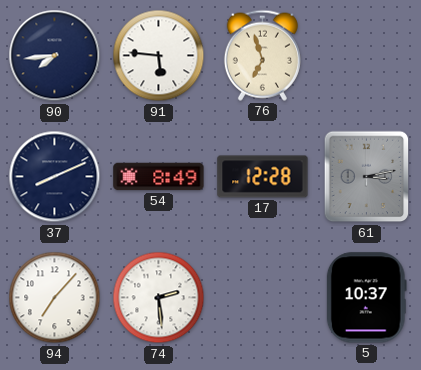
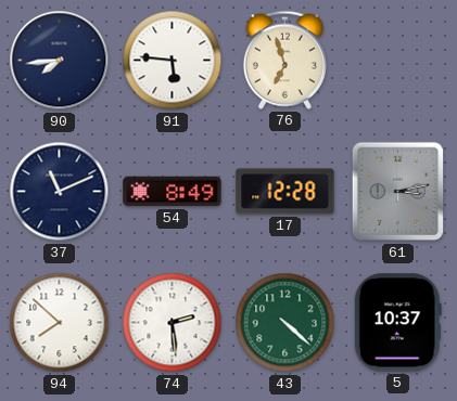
37: 8:11 -> 11:11 (60, 192)
94: 7:07 -> 7:52 (60, 323)
43: none -> 4:22 (285, 323)
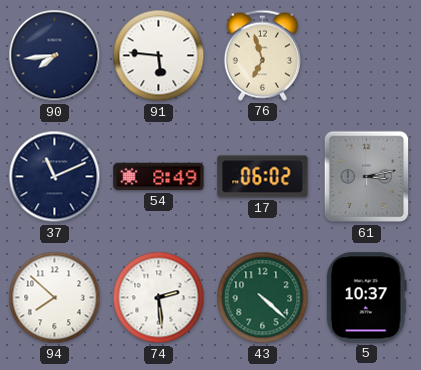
17: 12:28 -> 06:02 (263, 177)
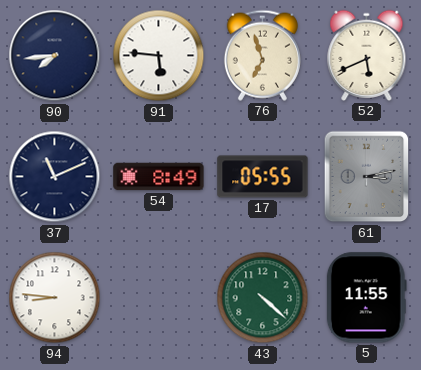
52: none -> 5:41 (367, 55)
17: 06:02 -> 05:55 (263, 177)
94: 7:52 -> 8:46 (55, 298)
74: 2:29 -> none (159, 298)
5: 10:37 -> 11:55 (366, 298)
